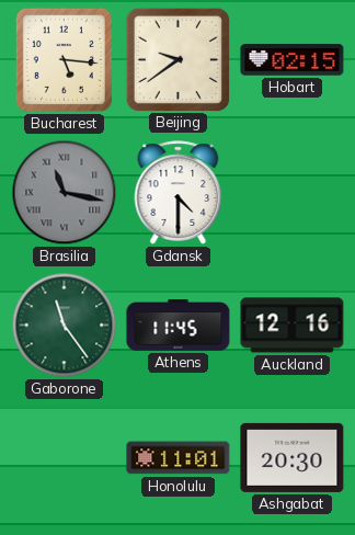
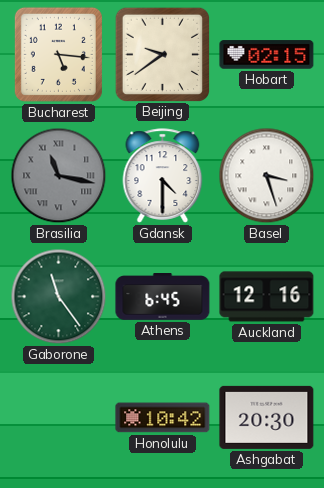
Basel: none -> 3:27 (267, 176)
Athens: 11:45 -> 6:45 (163, 297)
Honolulu: 11:01 -> 10:42 (163, 418)
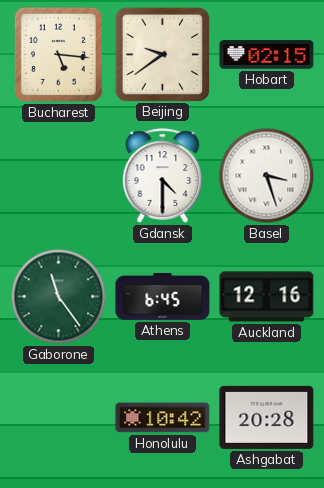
Brasilia: 11:17 -> none (59, 176)
Ashgabat: 20:30 -> 20:28 (267, 417)
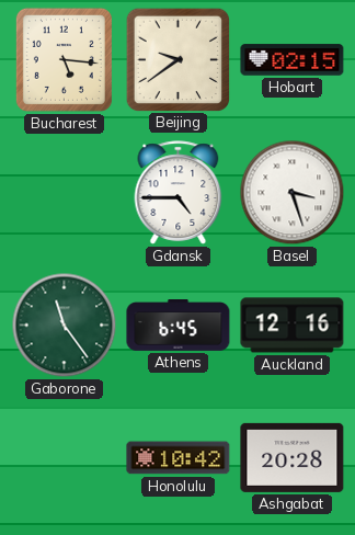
Gdansk: 4:30 -> 4:45 (179, 193)
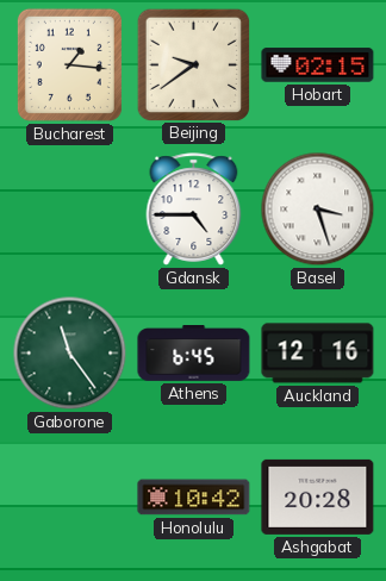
Bucharest: 5:16 -> 1:16 (69, 64)
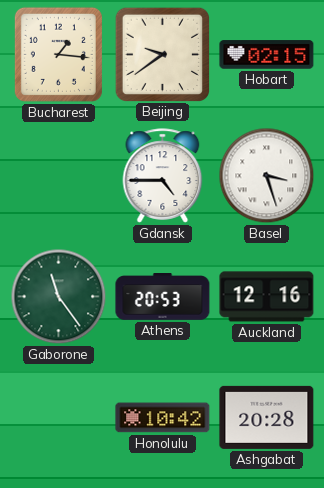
Athens: 6:45 -> 20:53 (163, 297)
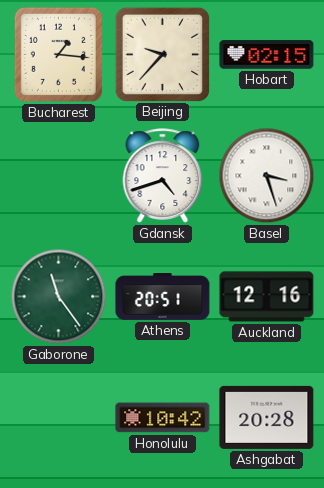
Beijing: 9:39 -> 9:37 (162, 54)
Gdansk: 4:45 -> 4:42 (163, 176)
Athens: 20:53 -> 20:51 (163, 297)
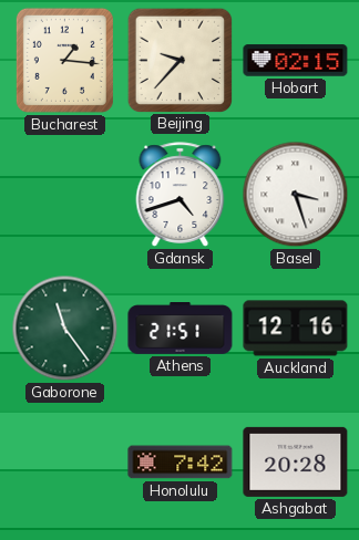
Athens: 20:51 -> 21:51 (181, 329)
Honolulu: 10:42 -> 7:42 (181, 463)
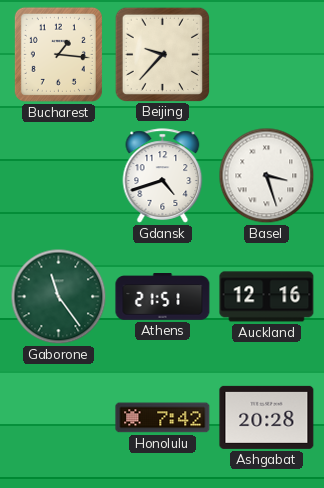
Hobart: 02:15 -> none (296, 61)
